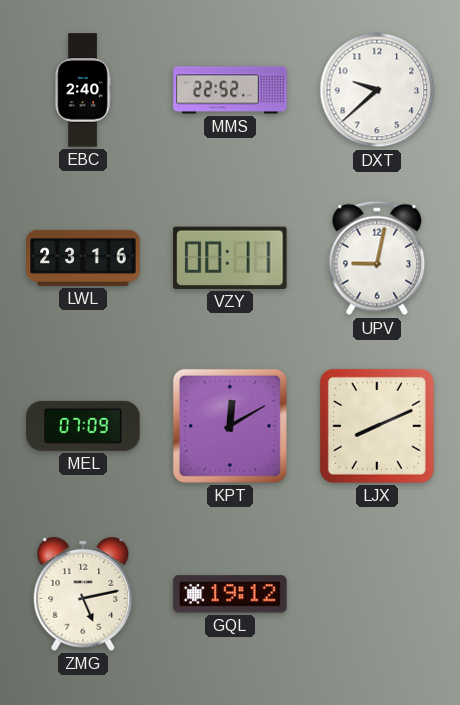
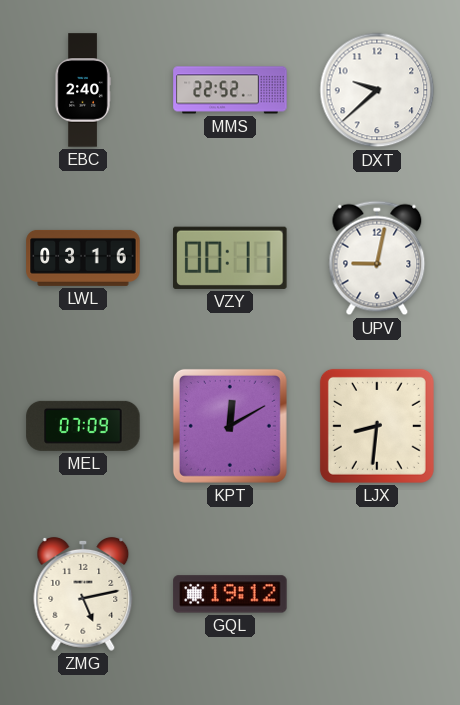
LWL: 23:16 -> 03:16 (83, 258)
LJX: 8:11 -> 8:31 (377, 426)
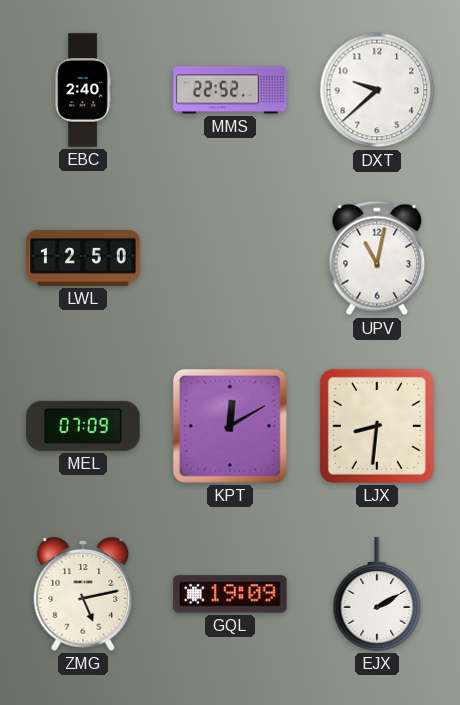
LWL: 03:16 -> 12:50 (83, 258)
VZY: 00:11 -> none (230, 258)
UPV: 9:02 -> 11:02 (377, 258)
GQL: 19:12 -> 19:09 (230, 594)
EJX: none -> 2:10 (377, 594)
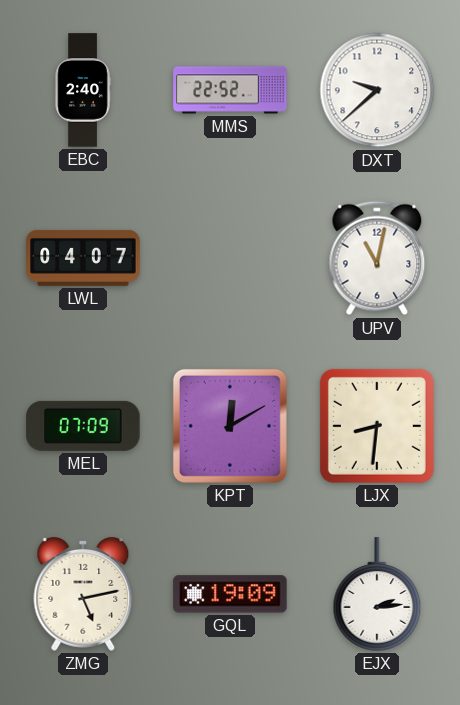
LWL: 12:50 -> 04:07 (83, 258)
EJX: 2:10 -> 2:14 (377, 594)
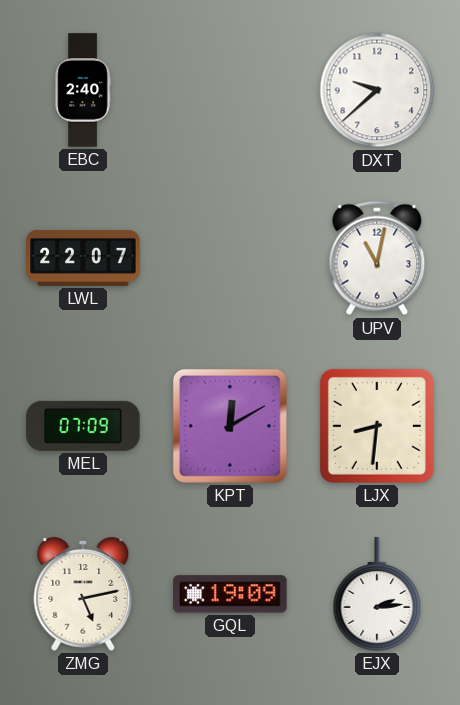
MMS: 22:52 -> none (230, 90)
LWL: 04:07 -> 22:07 (83, 258)
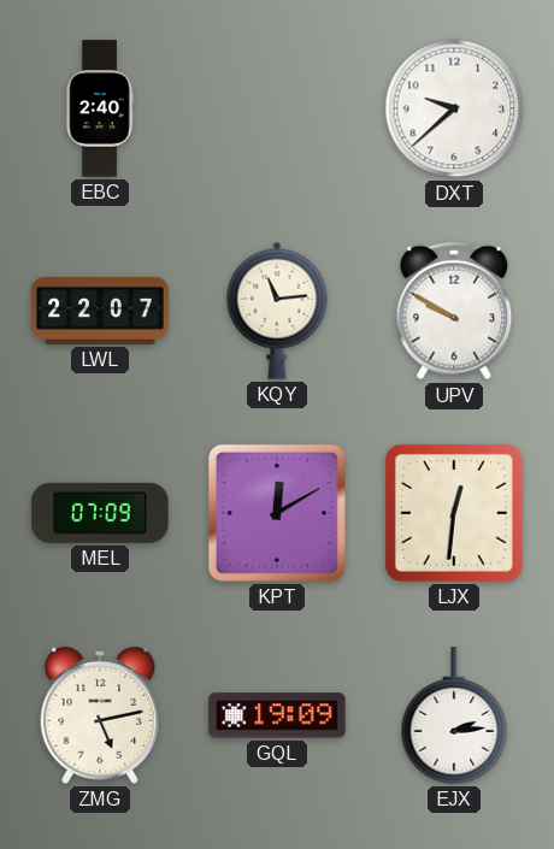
KQY: none -> 11:14 (277, 311)
UPV: 11:02 -> 9:50 (454, 311)
LJX: 8:31 -> 12:31 (454, 513)
